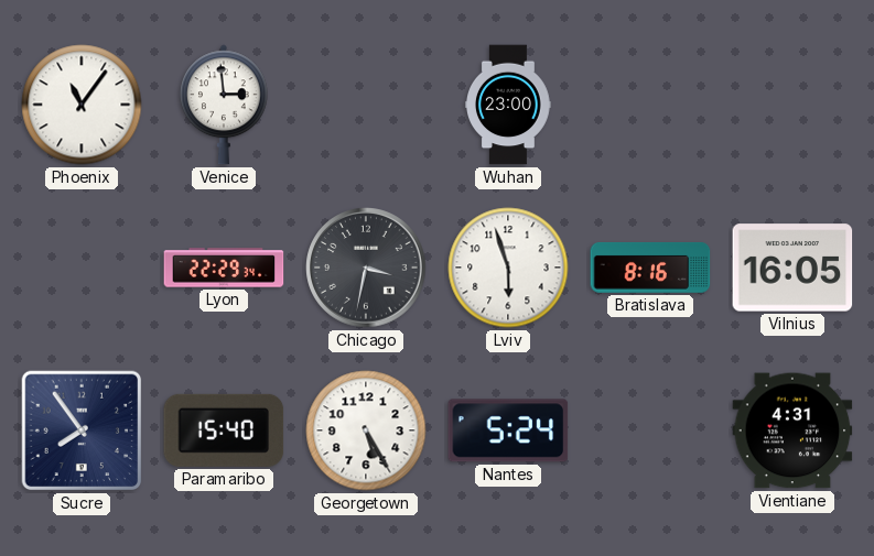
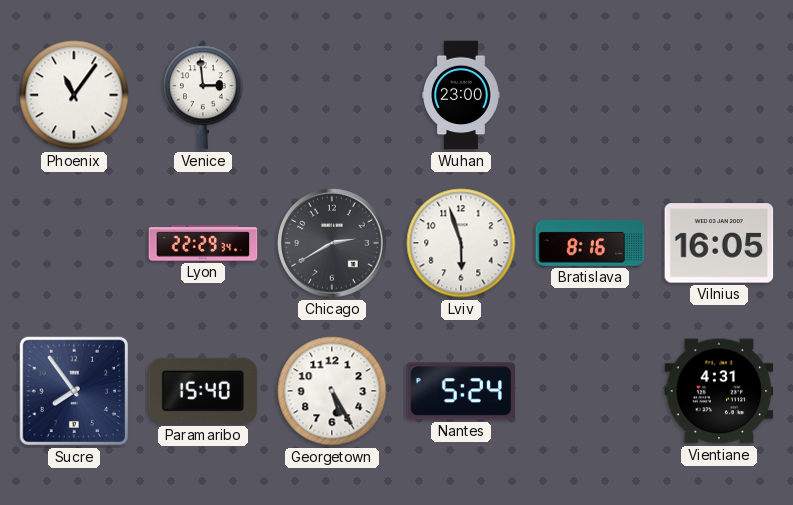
Chicago: 3:32 -> 2:40 (332, 243)
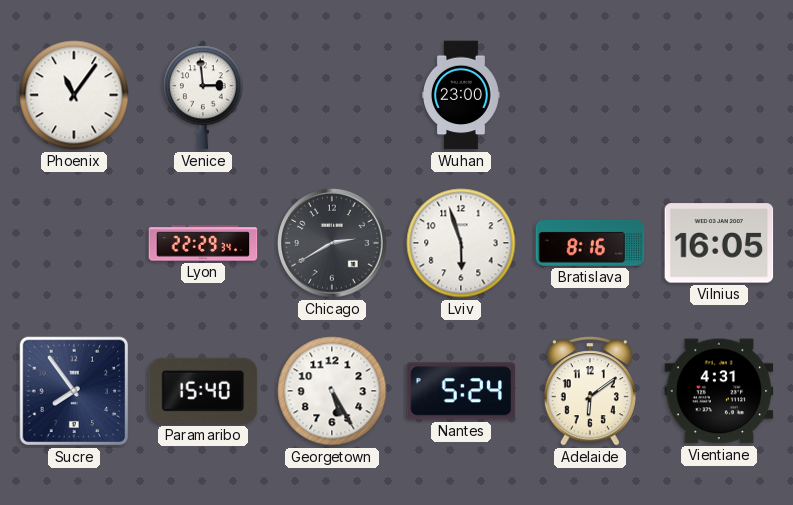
Adelaide: none -> 6:09 (590, 391)
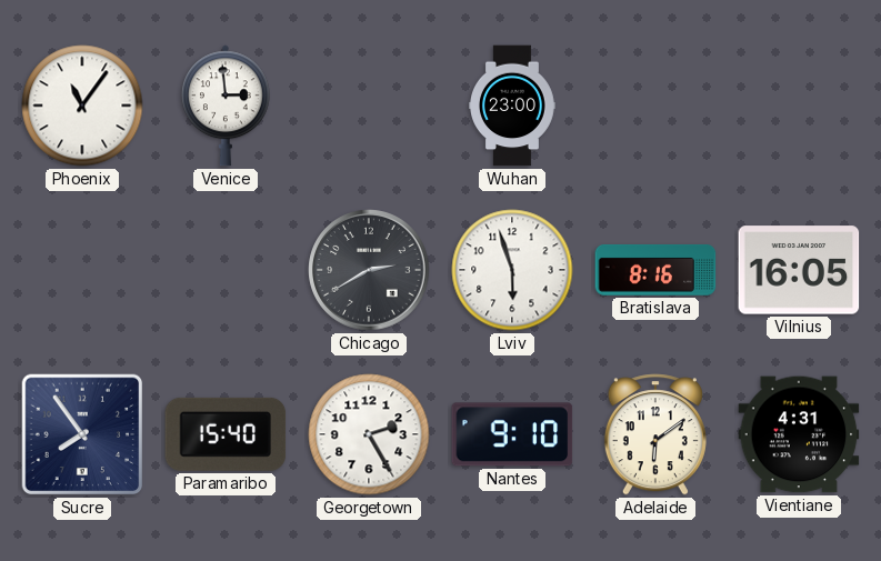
Lyon: 22:29 -> none (203, 243)
Georgetown: 5:25 -> 2:25 (369, 434)
Nantes: 5:24 -> 9:10 (512, 434)
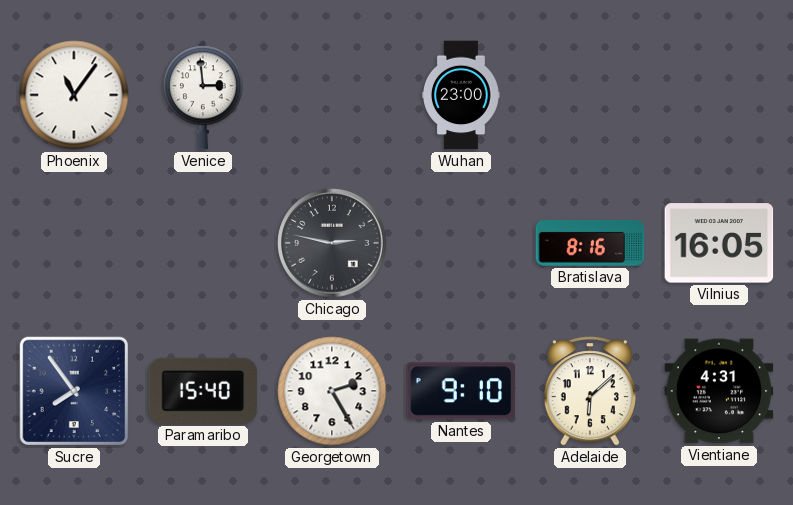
Chicago: 2:40 -> 2:47 (332, 243)
Lviv: 5:57 -> none (512, 270)
Adelaide: 6:09 -> 6:08 (590, 391)
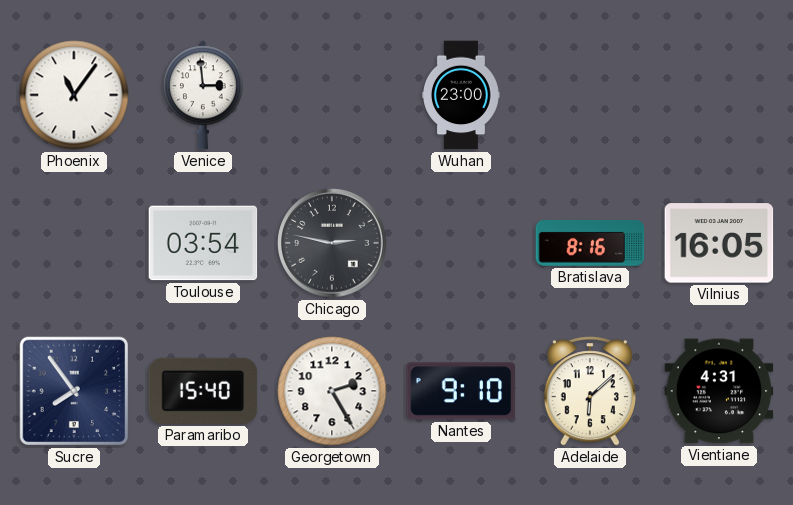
Toulouse: none -> 03:54 (203, 243)
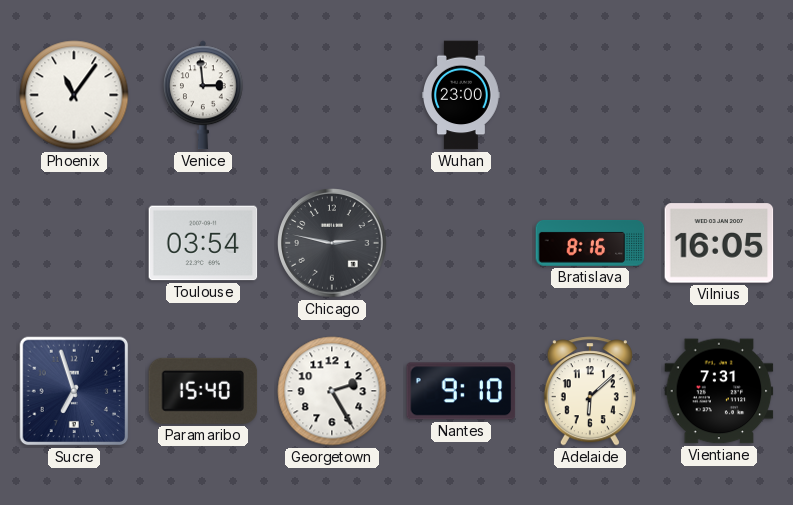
Sucre: 7:54 -> 6:57 (74, 391)
Vientiane: 4:31 -> 7:31 (719, 391)
